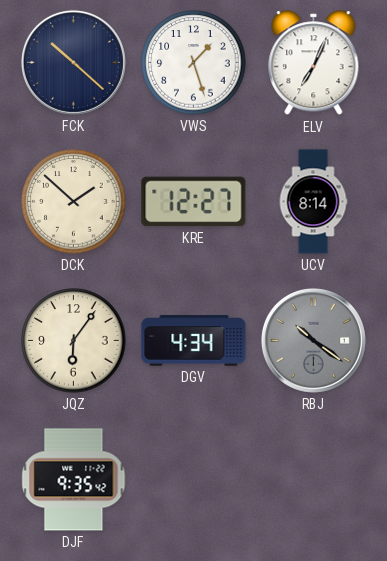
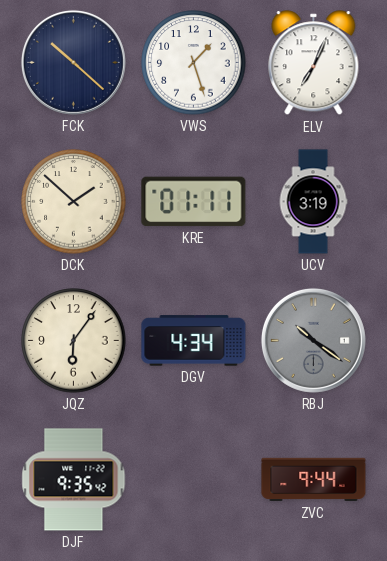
KRE: 12:27 -> 01:11 (194, 202)
UCV: 8:14 -> 3:19 (313, 202)
ZVC: none -> 9:44 (314, 480)
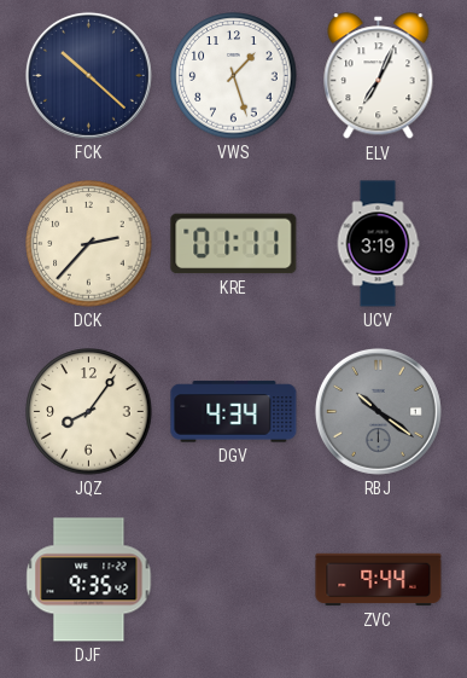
DCK: 1:52 -> 2:37 (89, 244)
JQZ: 6:06 -> 8:06 (89, 412)
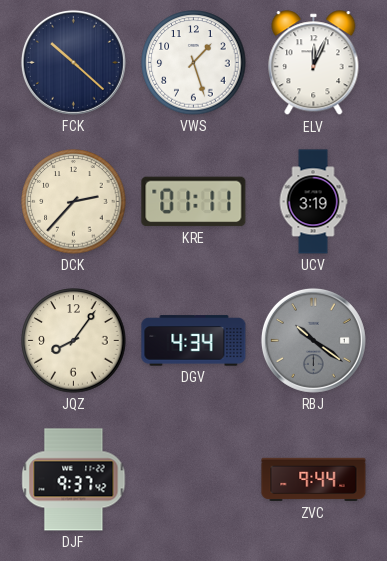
ELV: 7:04 -> 12:04 (314, 63)
DJF: 9:35 -> 9:37 (74, 480)
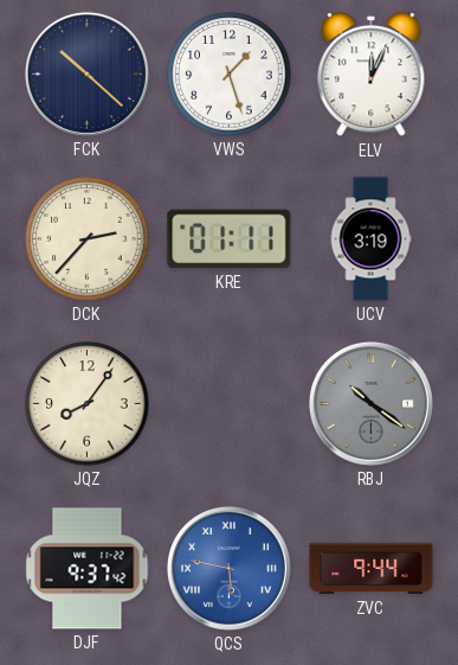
DGV: 4:34 -> none (194, 341)
QCS: none -> 5:47 (228, 568)
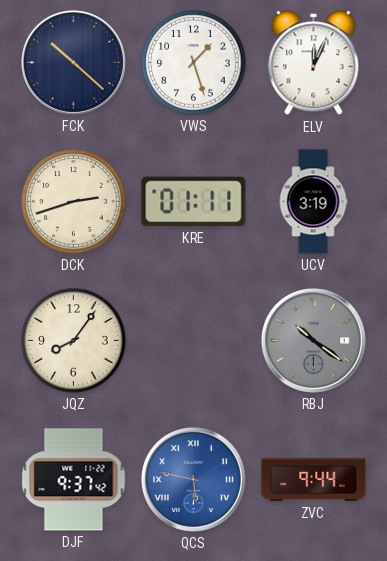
DCK: 2:37 -> 2:42 (74, 202)
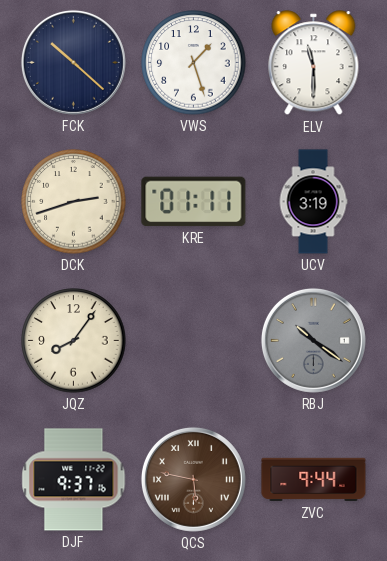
ELV: 12:04 -> 11:30 (314, 63)
DJF: 9:37:42 -> 9:37:16 (74, 480)
QCS dial: blue -> brown (193, 479)
